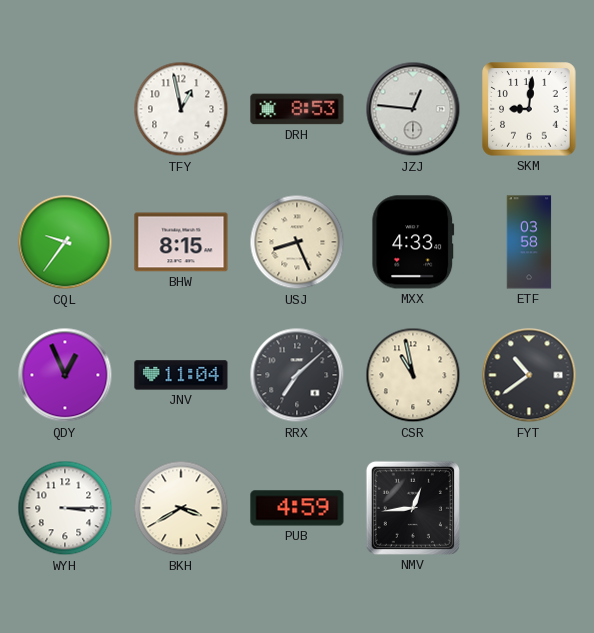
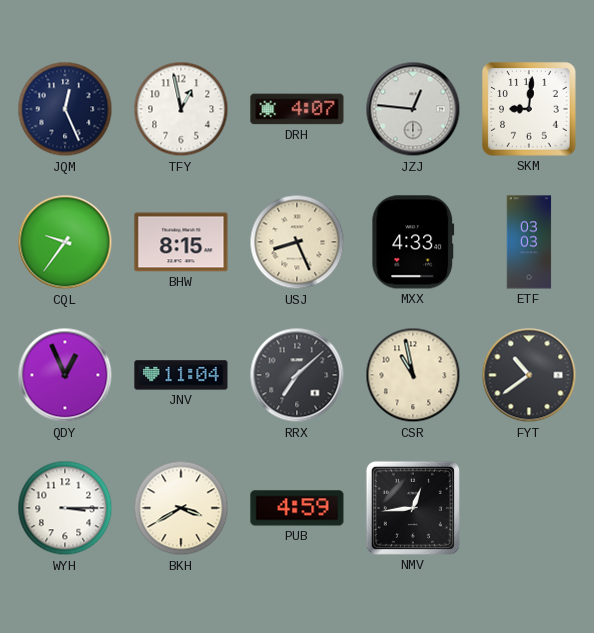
JQM: none -> 12:26 (65, 109)
DRH: 8:53 -> 4:07 (297, 109)
ETF: 03:58 -> 03:03 (529, 242)
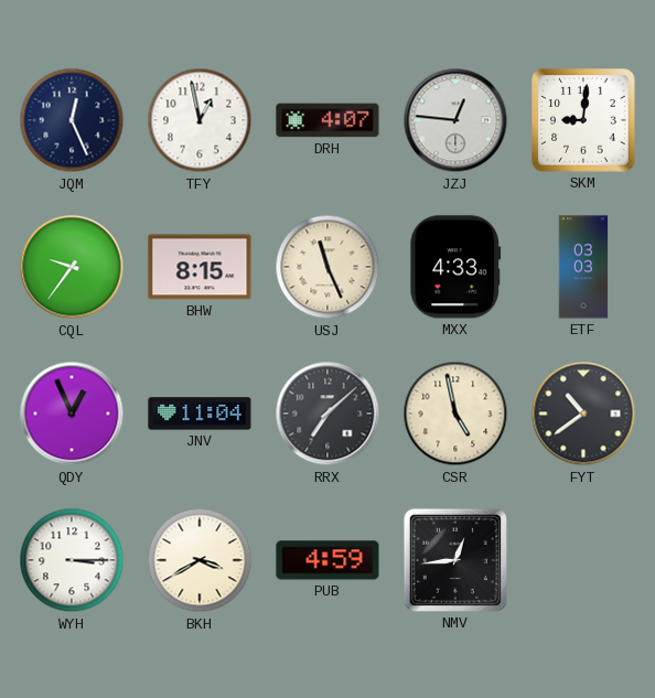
USJ: 8:26 -> 11:26 (327, 267)
CSR: 10:58 -> 4:58 (455, 414)
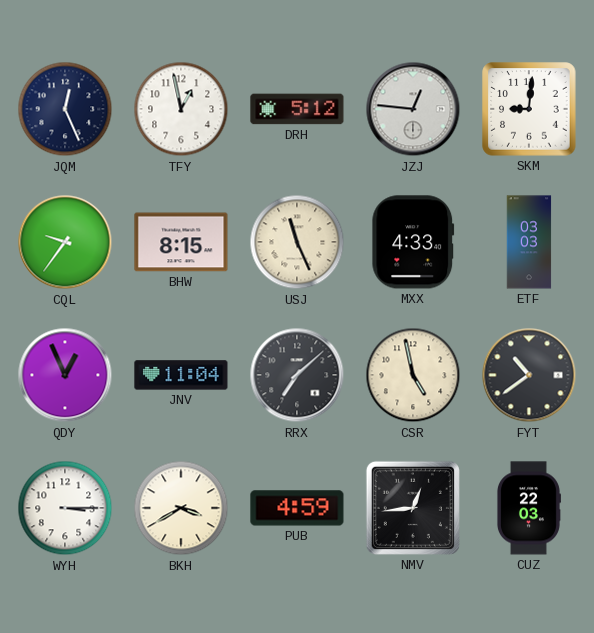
DRH: 4:07 -> 5:12 (297, 109)
CUZ: none -> 22:03 (528, 508)
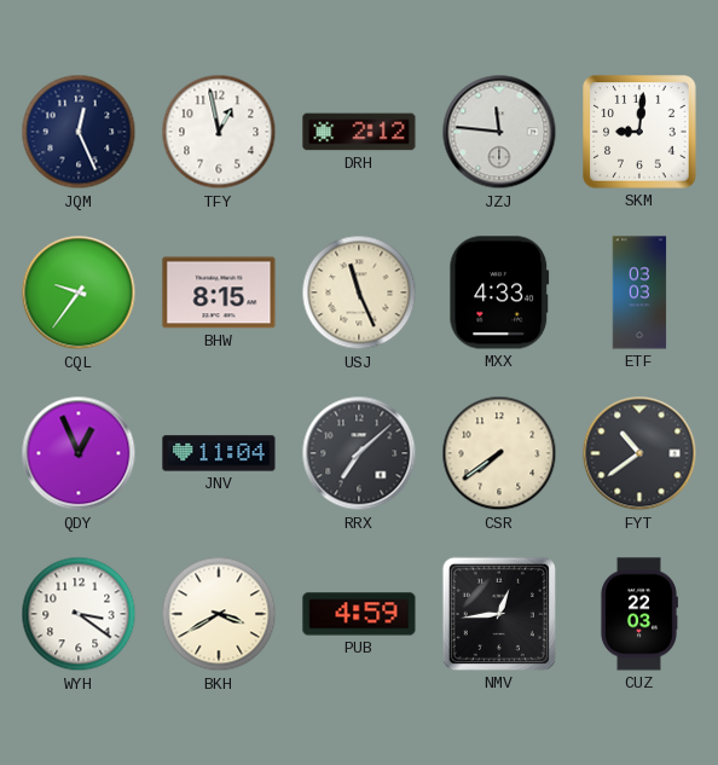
DRH: 5:12 -> 2:12 (359, 132)
JZJ: 12:46 -> 11:46 (499, 132)
CSR: 4:58 -> 7:39 (499, 453)
WYH: 3:15 -> 3:21 (79, 614)
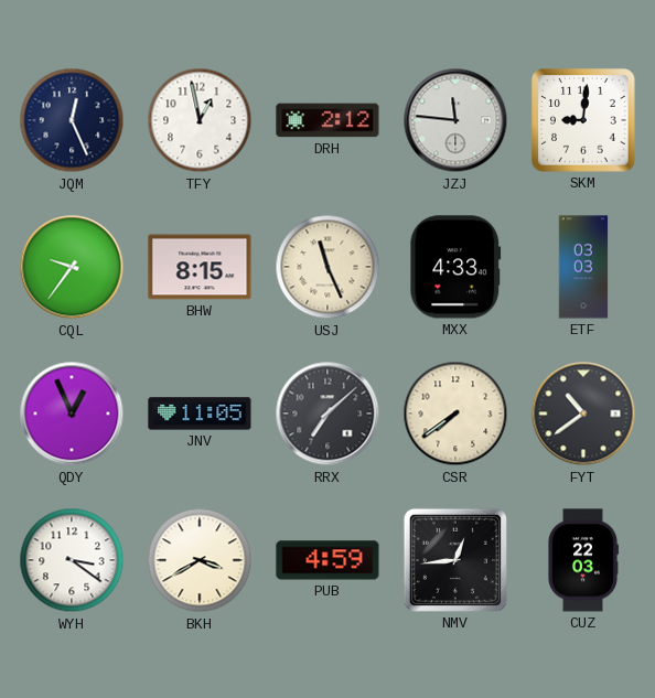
JNV: 11:04 -> 11:05 (200, 414)
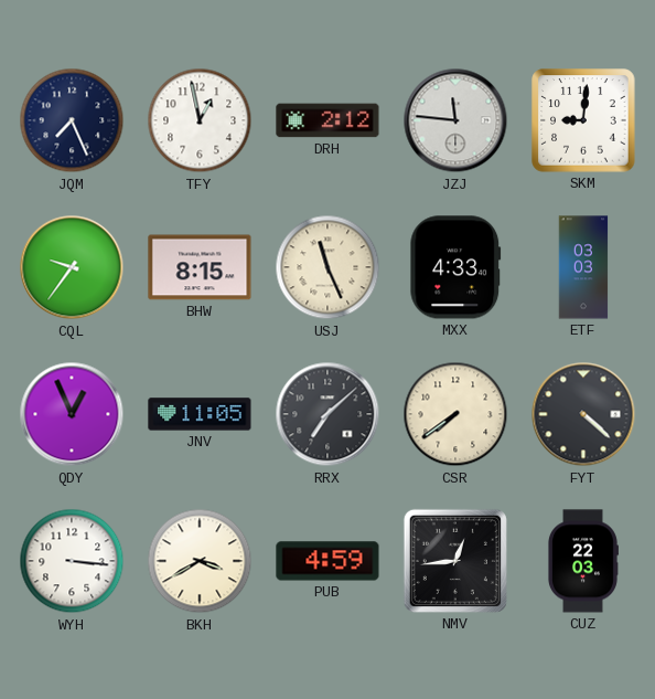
JQM: 12:26 -> 7:26 (72, 120)
FYT: 10:39 -> 4:22 (583, 414)
WYH: 3:21 -> 3:16 (72, 561)
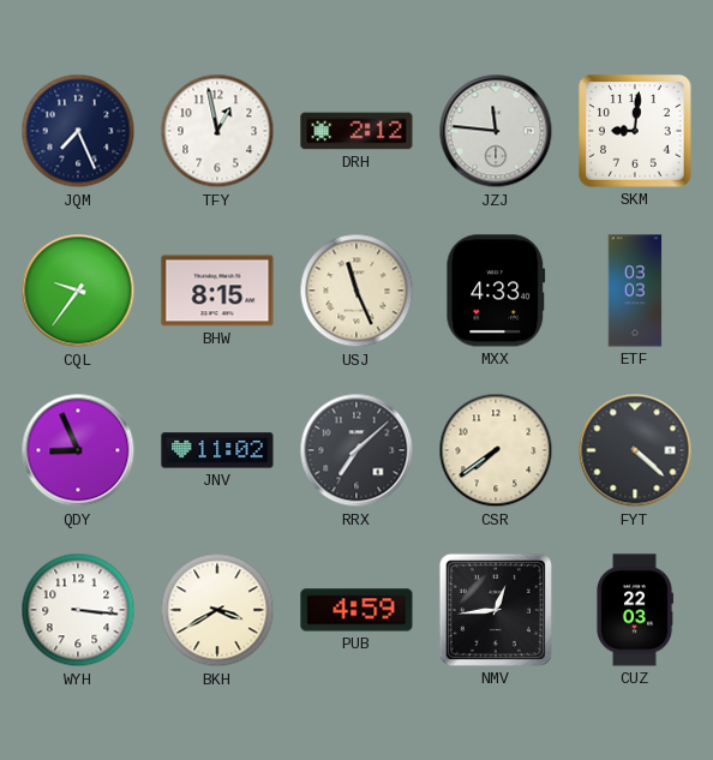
QDY: 12:56 -> 8:56 (78, 450)
JNV: 11:05 -> 11:02 (217, 450)
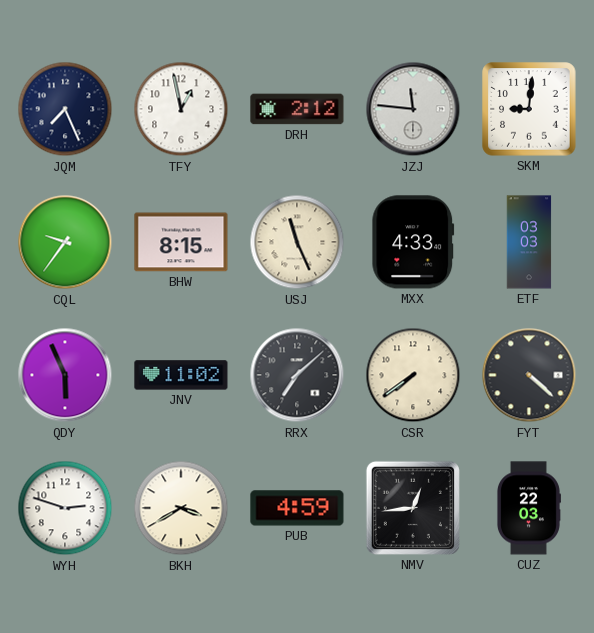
QDY: 8:56 -> 5:56 (65, 375)
WYH: 3:16 -> 2:48 (65, 508)
